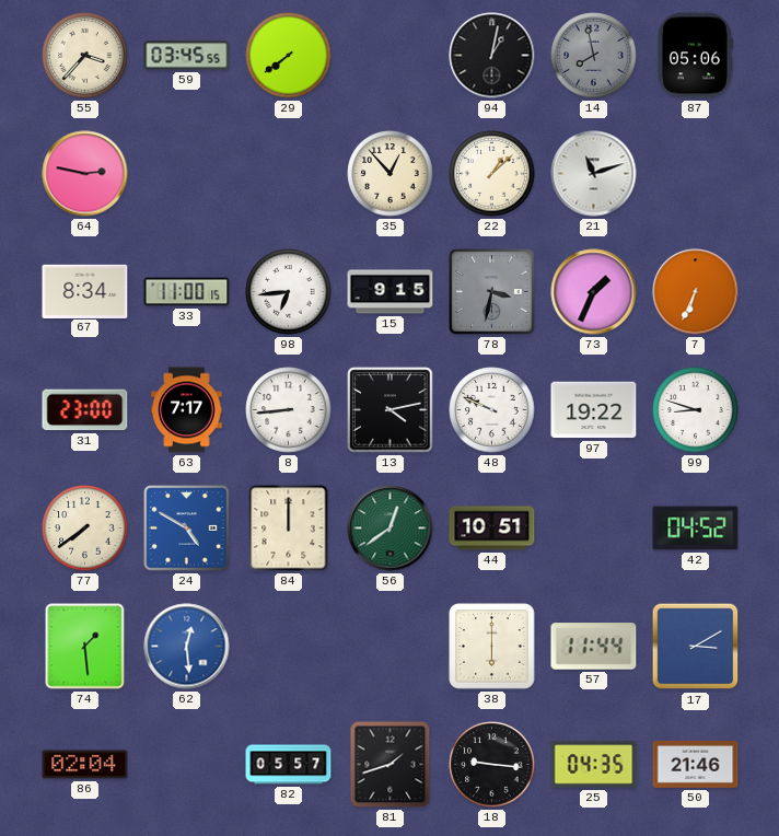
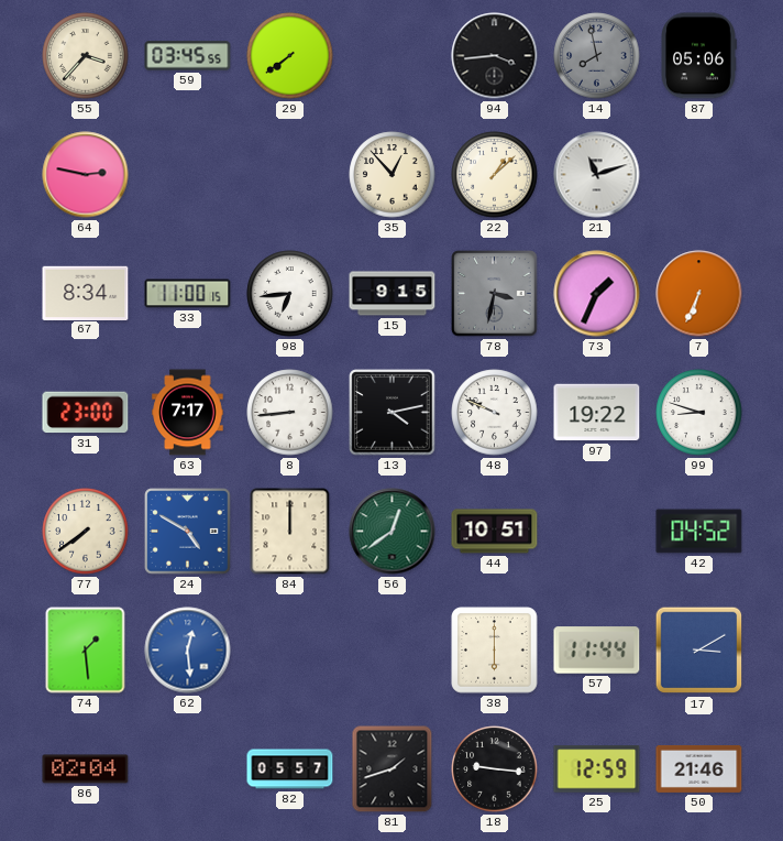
94: 1:02 -> 3:44 (495, 56)
25: 04:35 -> 12:59 (597, 769)
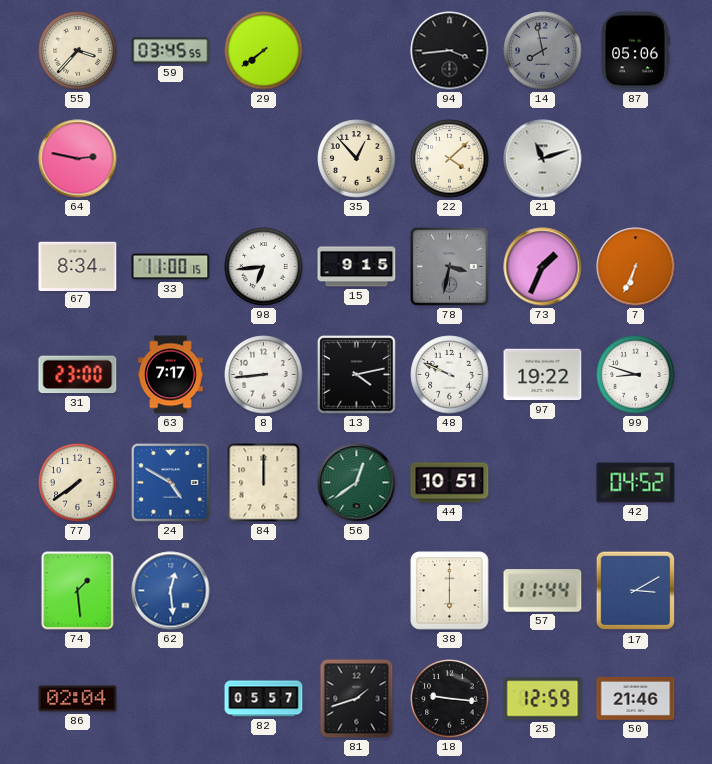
22: 1:08 -> 4:08 (450, 159)
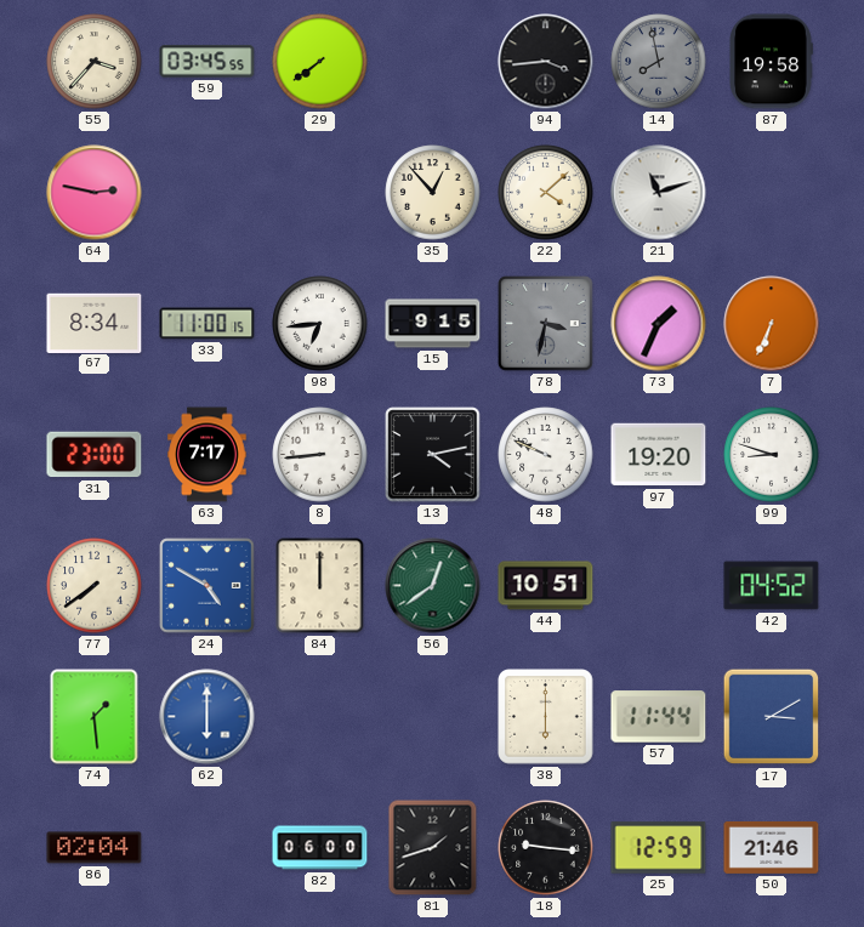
87: 05:06 -> 19:58 (771, 62)
97: 19:22 -> 19:20 (659, 455)
62: 12:29 -> 6:00 (208, 717)
82: 05:57 -> 06:00 (320, 848)
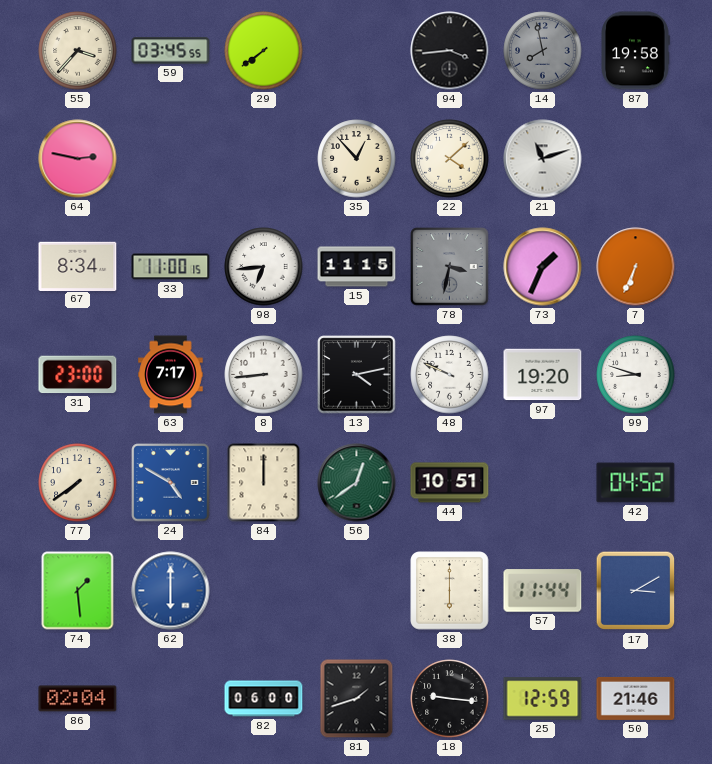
15: 9:15 -> 11:15 (357, 267)
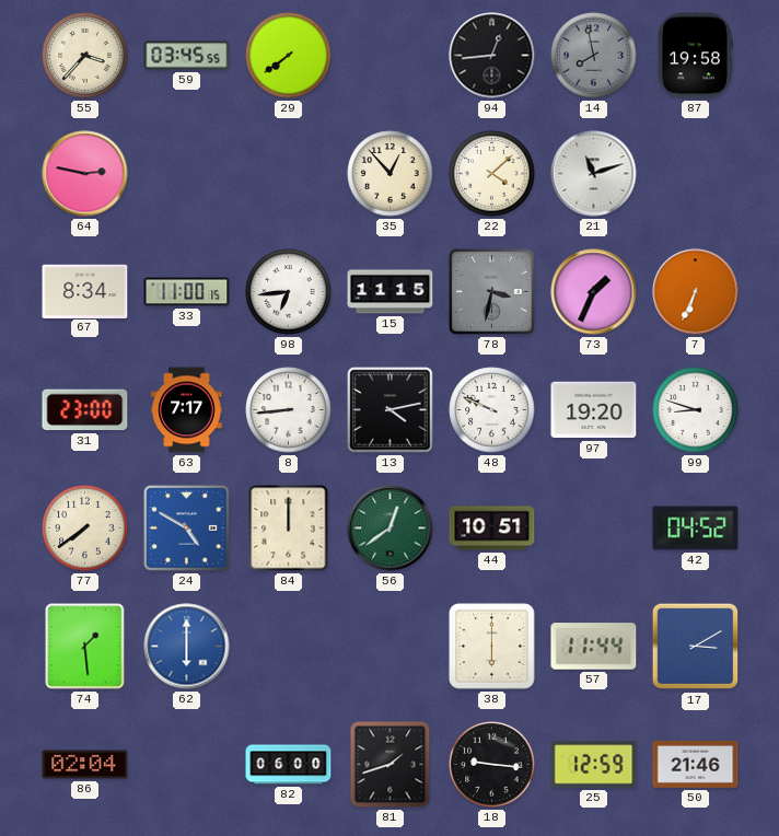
94: 3:44 -> 12:44 (492, 56)
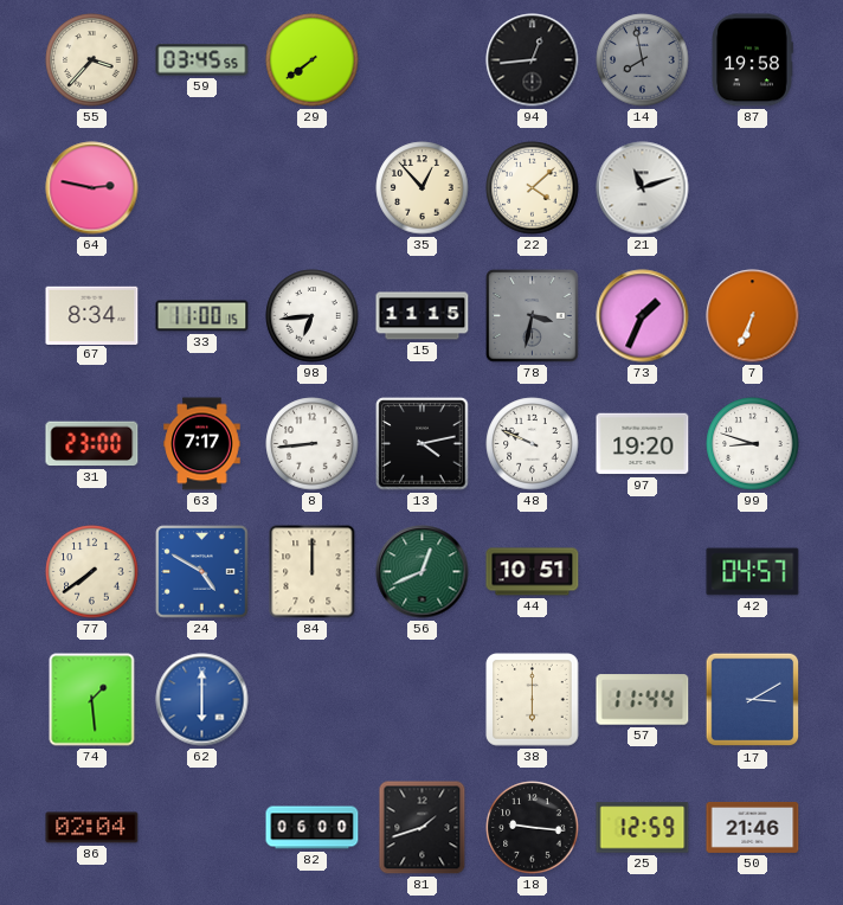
56: 12:39 -> 12:41 (423, 572)
42: 04:52 -> 04:57 (753, 572)
